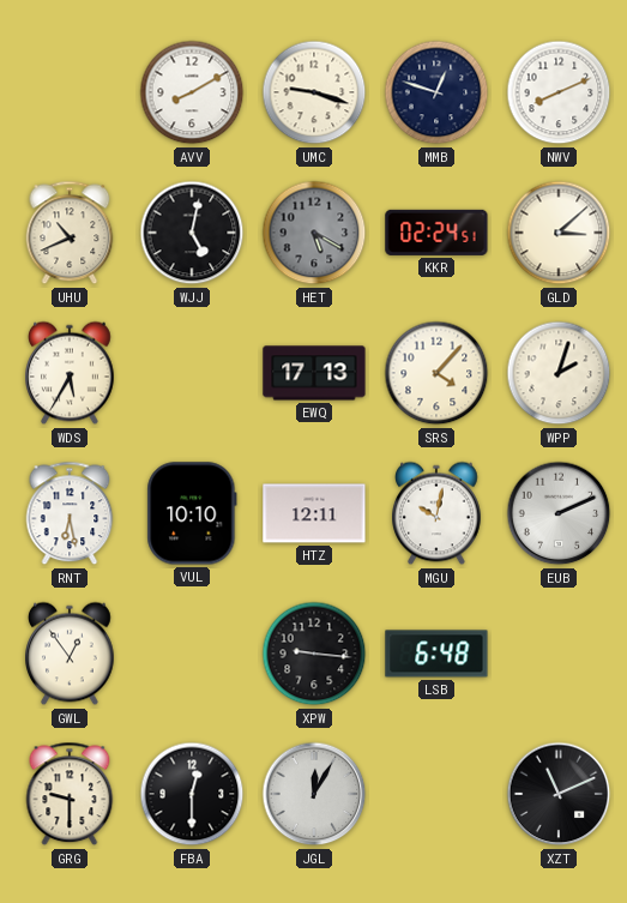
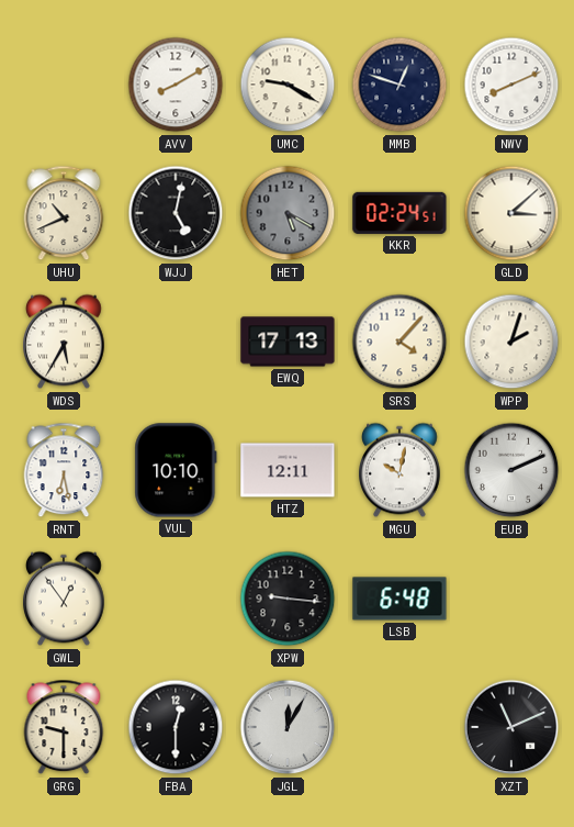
UMC: 9:18 -> 9:20 (288, 85)
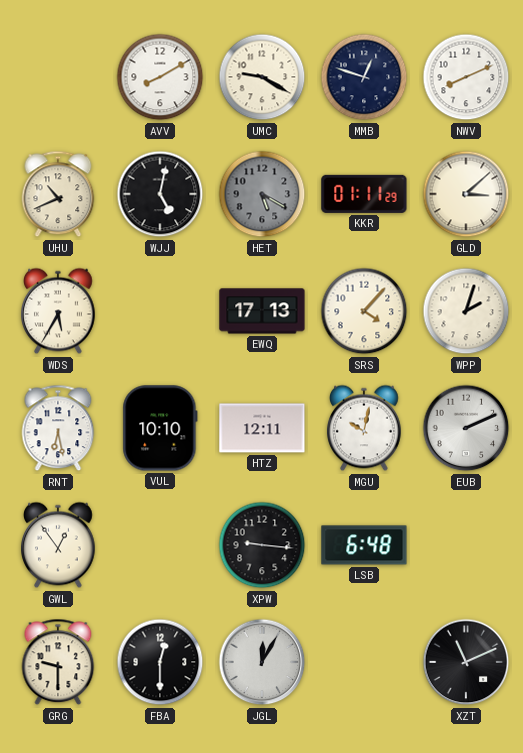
KKR: 02:24 -> 01:11 (364, 194)
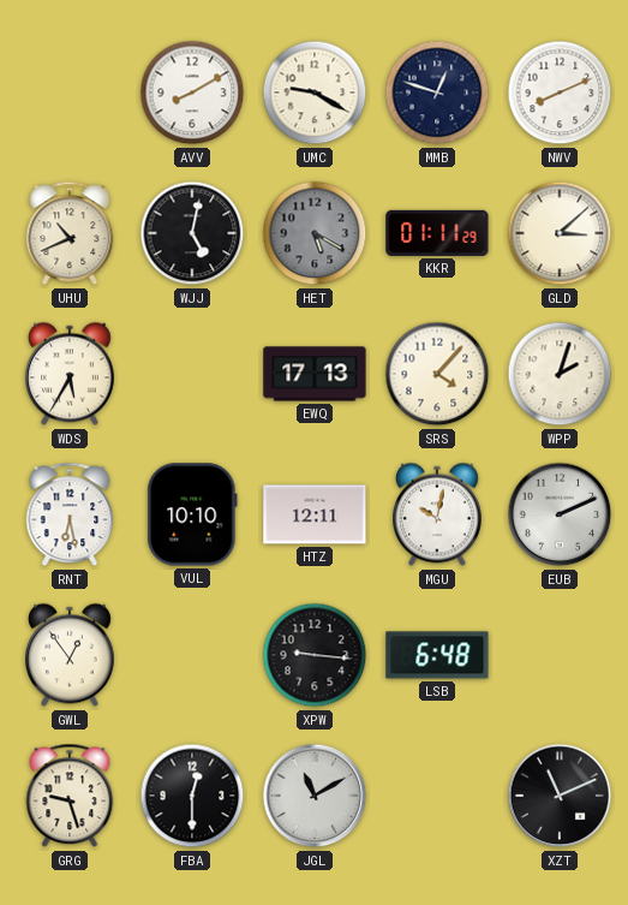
GRG: 9:30 -> 9:27 (70, 796)
JGL: 12:05 -> 11:10 (315, 796)
